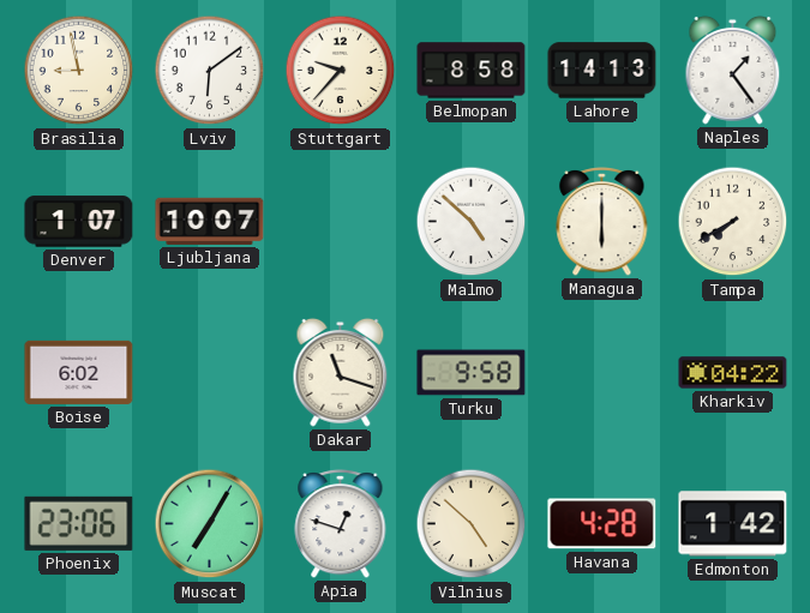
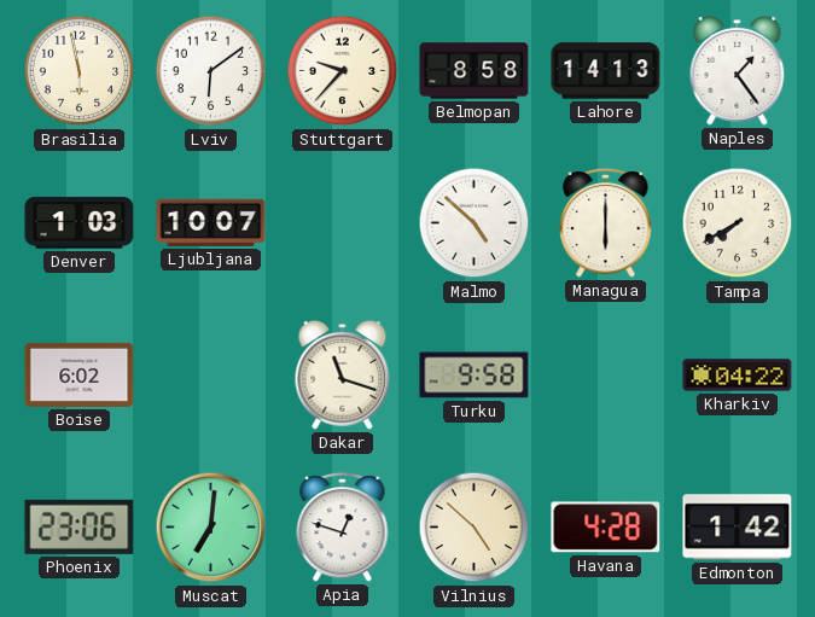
Brasilia: 8:58 -> 5:58 (80, 71)
Denver: 1:07 -> 1:03 (80, 223)
Muscat: 7:05 -> 7:01 (211, 528)
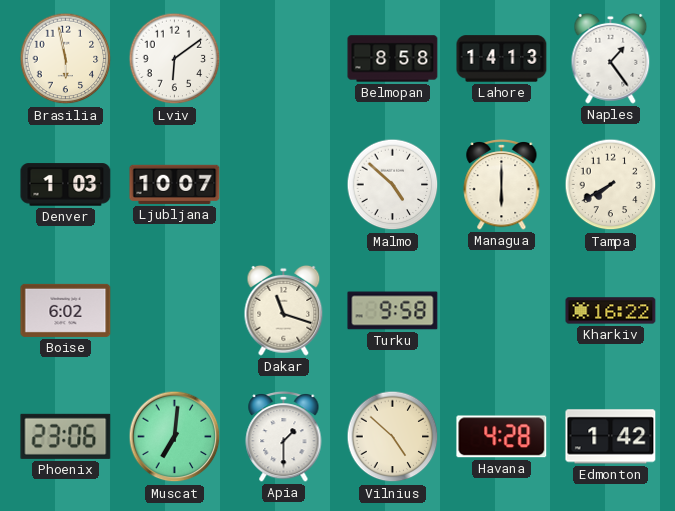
Stuttgart: 9:37 -> none (343, 71)
Kharkiv: 04:22 -> 16:22 (611, 311)
Apia: 12:48 -> 1:30 (284, 436)
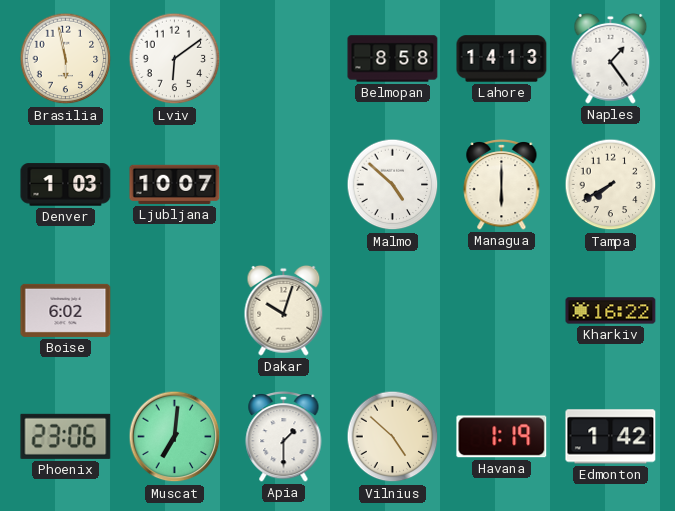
Dakar: 11:18 -> 10:03 (284, 310)
Turku: 9:58 -> none (393, 311)
Havana: 4:28 -> 1:19 (502, 437)
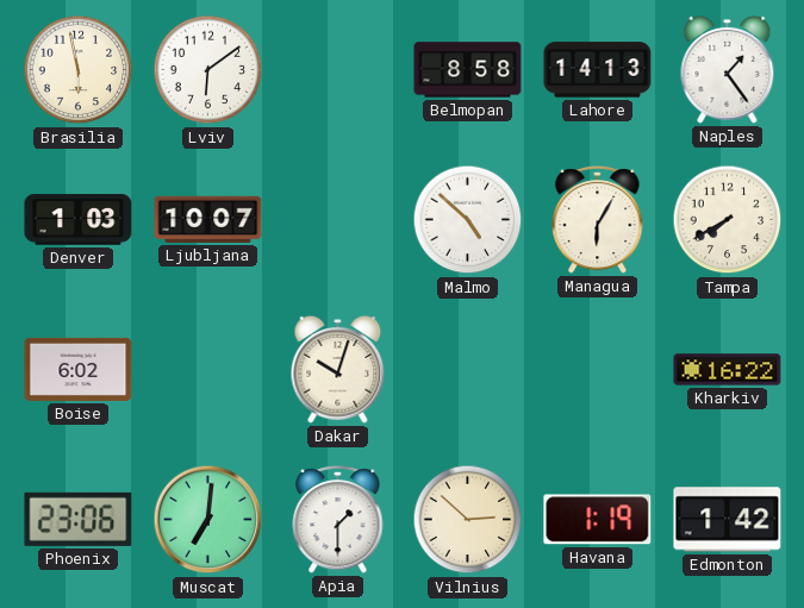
Managua: 6:00 -> 6:05 (598, 219)
Vilnius: 4:52 -> 2:52 (468, 520)
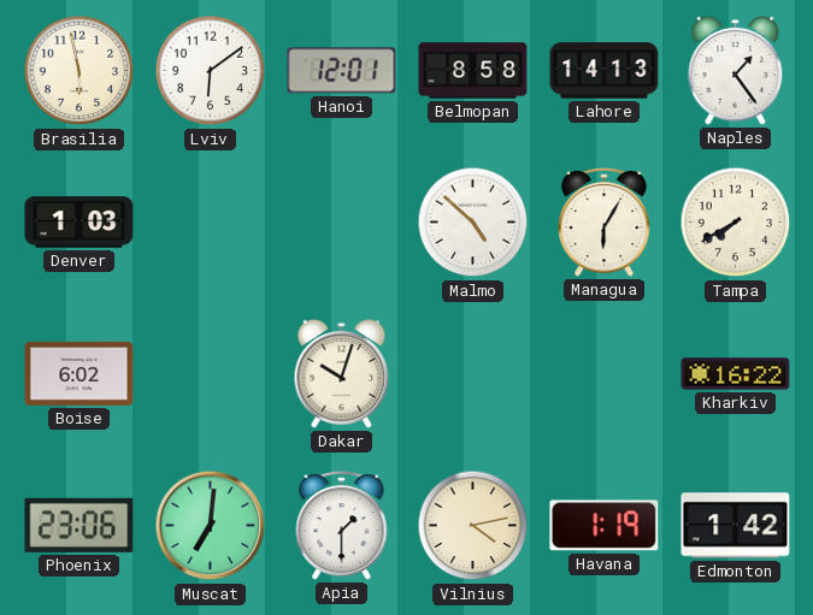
Hanoi: none -> 12:01 (342, 71)
Ljubljana: 10:07 -> none (208, 219)
Vilnius: 2:52 -> 4:13 (473, 526)
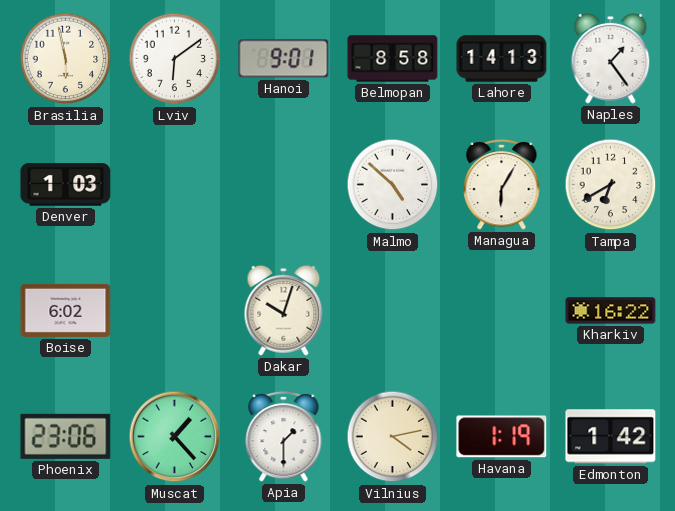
Hanoi: 12:01 -> 9:01 (284, 59)
Tampa: 7:40 -> 6:40 (611, 185)
Muscat: 7:01 -> 1:23 (175, 437)
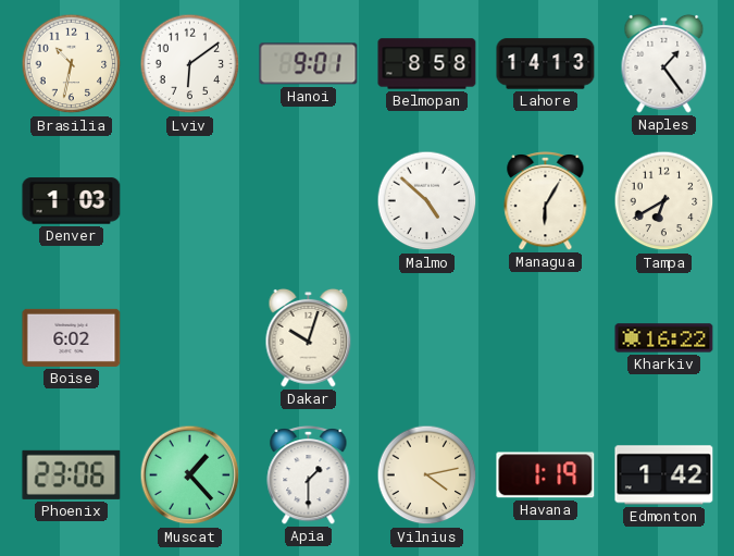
Brasilia: 5:58 -> 10:32 (72, 64)
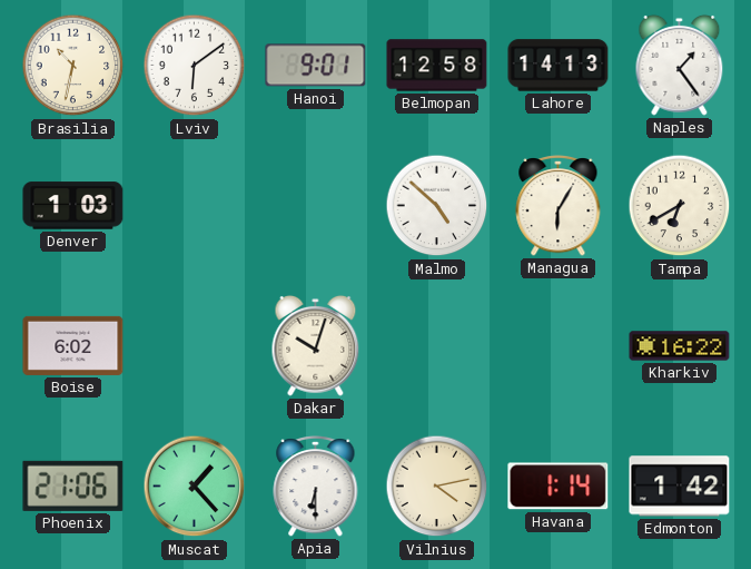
Belmopan: 8:58 -> 12:58 (437, 66)
Phoenix: 23:06 -> 21:06 (73, 485)
Apia: 1:30 -> 6:30 (316, 485)
Havana: 1:19 -> 1:14 (559, 487)
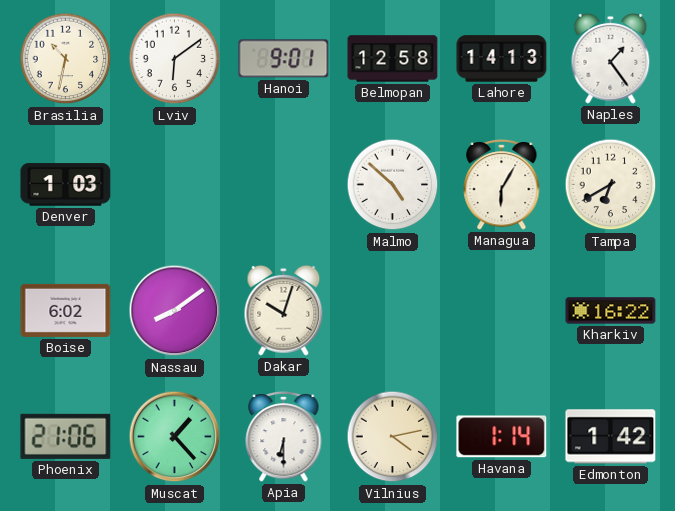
Nassau: none -> 8:09 (175, 311)
